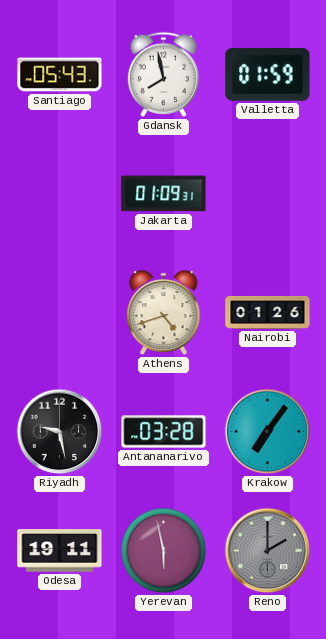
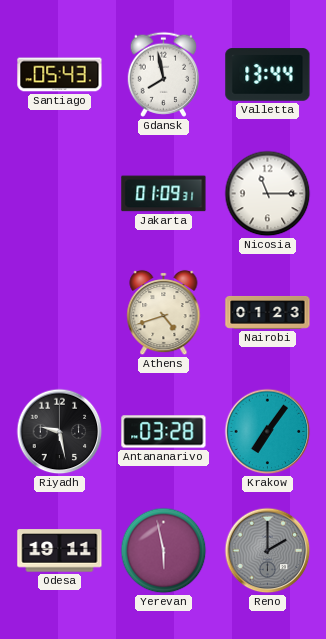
Valletta: 01:59 -> 13:44 (268, 75)
Nicosia: none -> 11:15 (268, 194)
Nairobi: 01:26 -> 01:23 (268, 312)
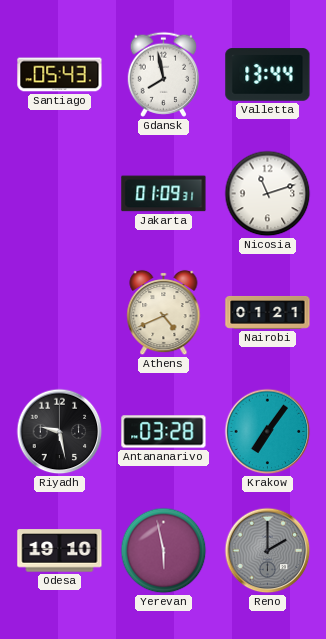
Nicosia: 11:15 -> 11:12 (268, 194)
Athens: 4:42 -> 4:41 (164, 313)
Nairobi: 01:23 -> 01:21 (268, 312)
Odesa: 19:11 -> 19:10 (60, 551)
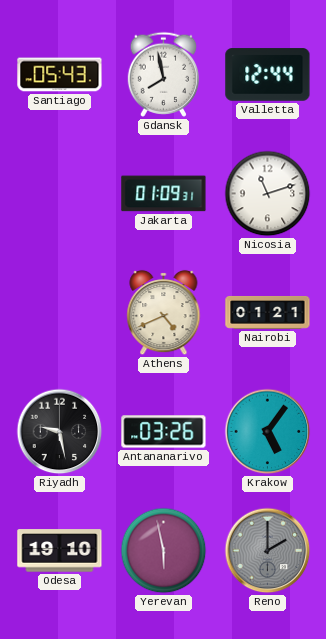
Valletta: 13:44 -> 12:44 (268, 75)
Antananarivo: 03:28 -> 03:26 (164, 432)
Krakow: 7:06 -> 5:06 (268, 432)
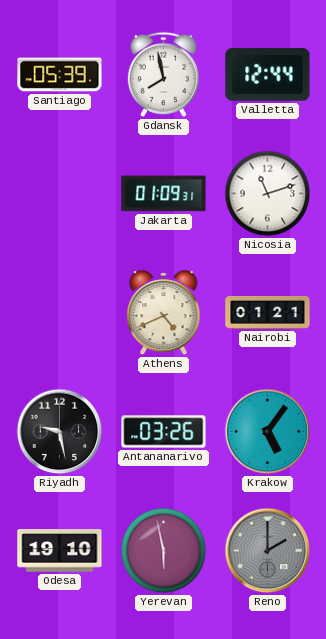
Santiago: 05:43 -> 05:39 (60, 75)
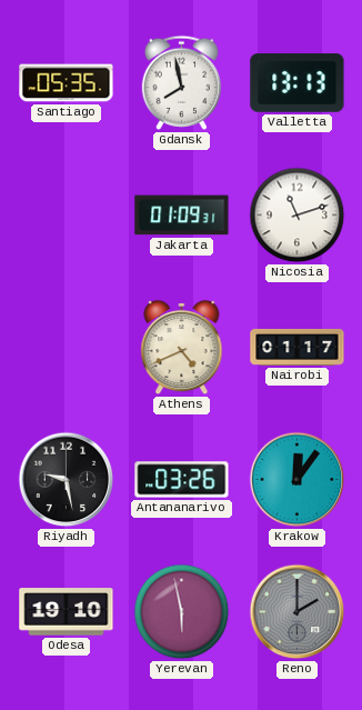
Santiago: 05:39 -> 05:35 (67, 83)
Valletta: 12:44 -> 13:13 (298, 83)
Nairobi: 01:21 -> 01:17 (298, 347)
Krakow: 5:06 -> 12:06 (298, 480)
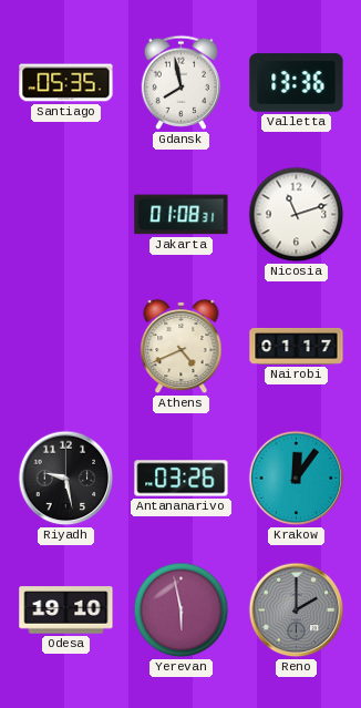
Valletta: 13:13 -> 13:36 (297, 83)
Jakarta: 01:09 -> 01:08 (182, 215)
